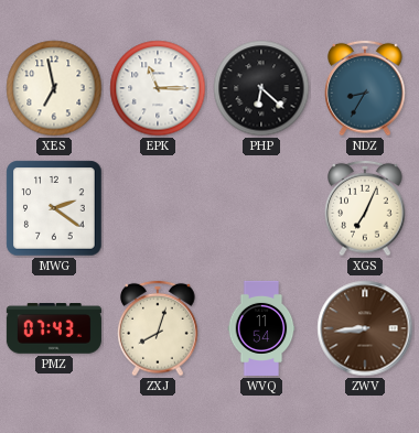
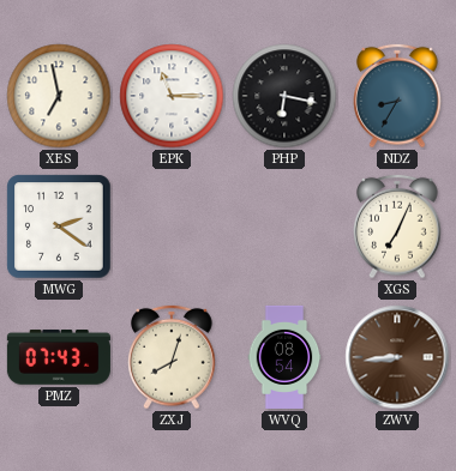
PHP: 6:22 -> 6:17 (284, 96)
WVQ: 11:54 -> 08:54 (284, 357)
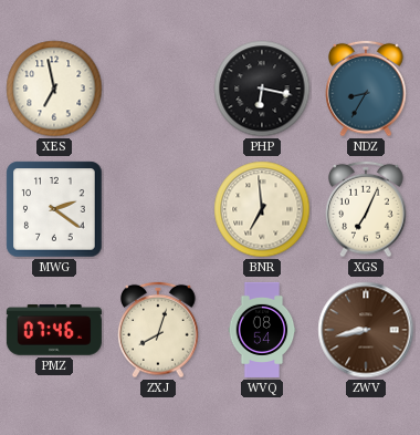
EPK: 11:15 -> none (172, 96)
BNR: none -> 6:59 (262, 209)
PMZ: 07:43 -> 07:46 (54, 330)
ZWV: 8:44 -> 8:43 (366, 330)
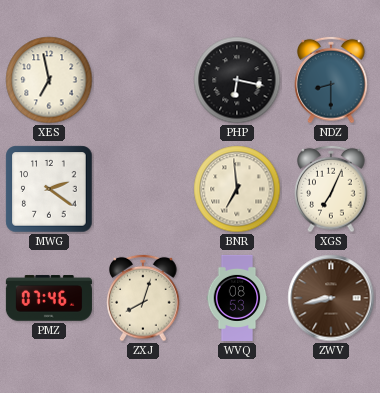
NDZ: 8:35 -> 8:30 (331, 80)
WVQ: 08:54 -> 08:53 (237, 298)
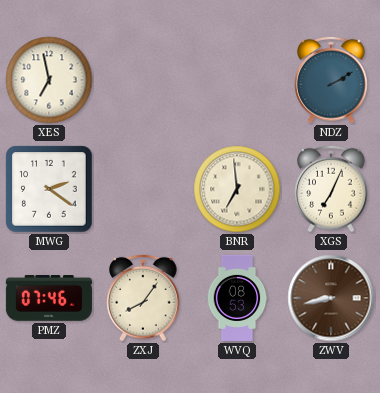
PHP: 6:17 -> none (237, 80)
NDZ: 8:30 -> 2:10 (331, 80)
ZXJ: 8:03 -> 8:06 (143, 298)
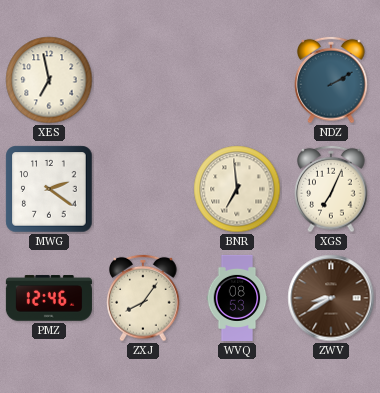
PMZ: 07:46 -> 12:46 (49, 298)
ZWV: 8:43 -> 8:40 (331, 298)
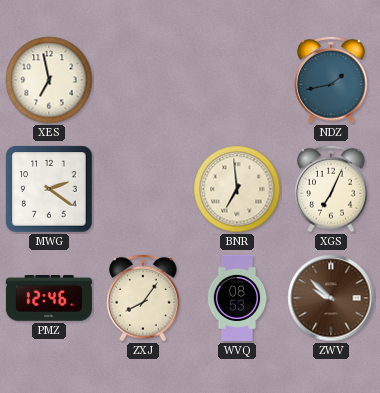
NDZ: 2:10 -> 1:43 (331, 80)
ZWV: 8:40 -> 9:52 (331, 298)
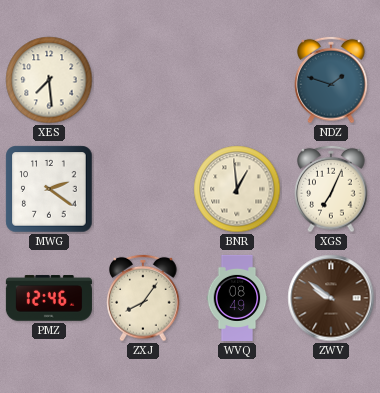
XES: 6:58 -> 7:29 (49, 80)
NDZ: 1:43 -> 1:48 (331, 80)
BNR: 6:59 -> 12:59 (237, 189)
WVQ: 08:53 -> 08:49 (237, 298)
ZWV: 9:52 -> 9:51 (331, 298)
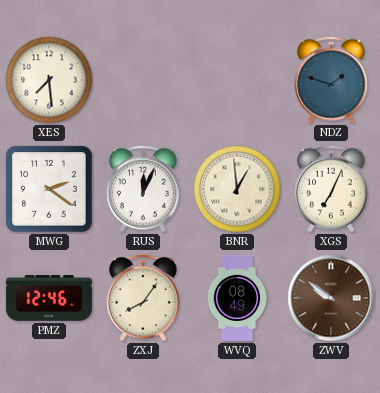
RUS: none -> 12:04 (143, 189)
